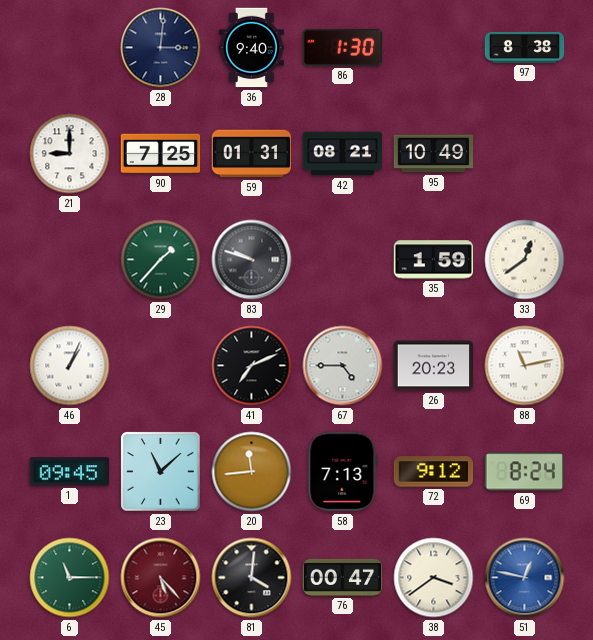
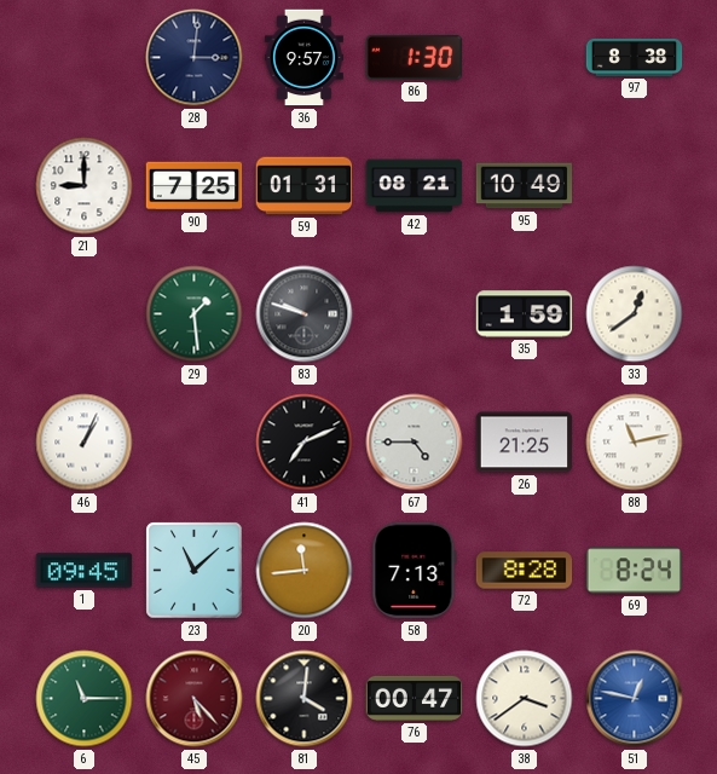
36: 9:40 -> 9:57 (303, 58)
29: 1:37 -> 1:29 (195, 314)
26: 20:23 -> 21:25 (525, 443)
72: 9:12 -> 8:28 (525, 571)
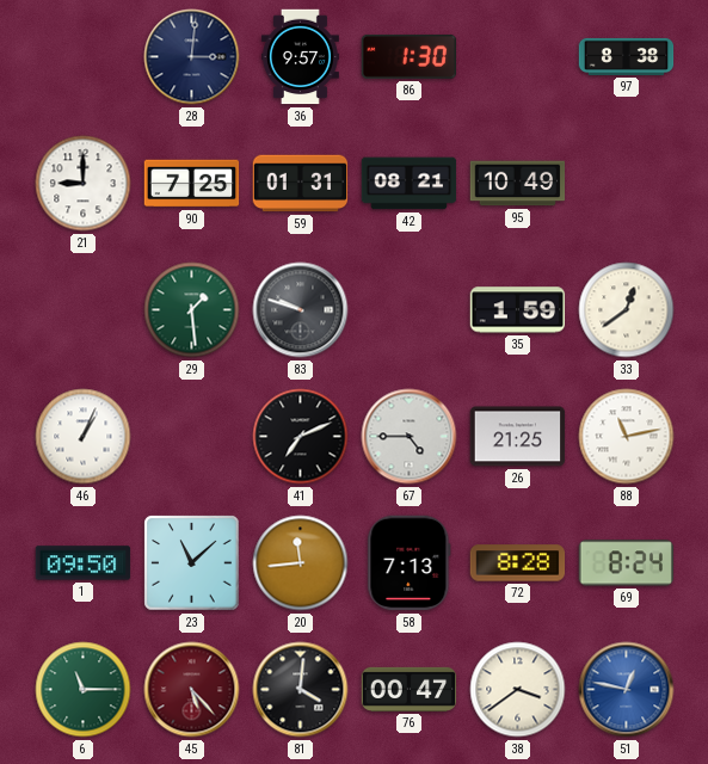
1: 09:45 -> 09:50 (84, 563)
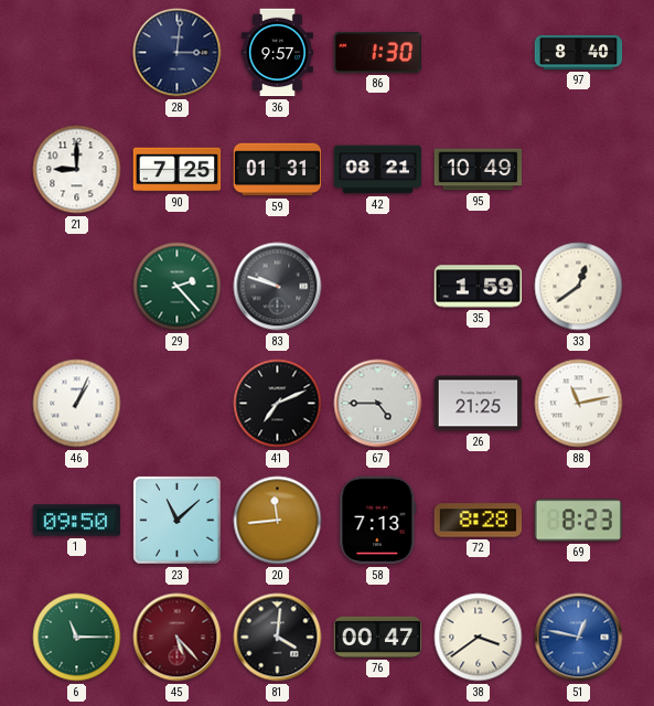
97: 8:38 -> 8:40 (579, 52)
29: 1:29 -> 2:23 (178, 287)
69: 8:24 -> 8:23 (578, 521)
